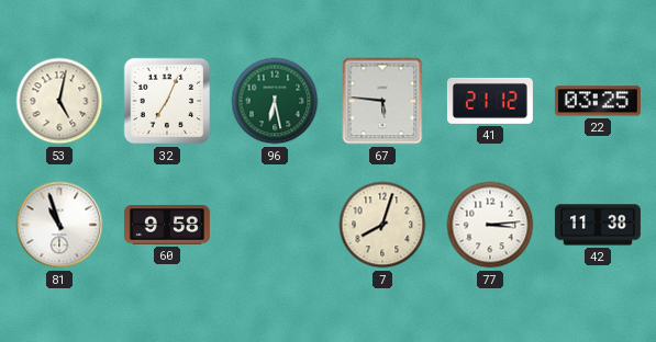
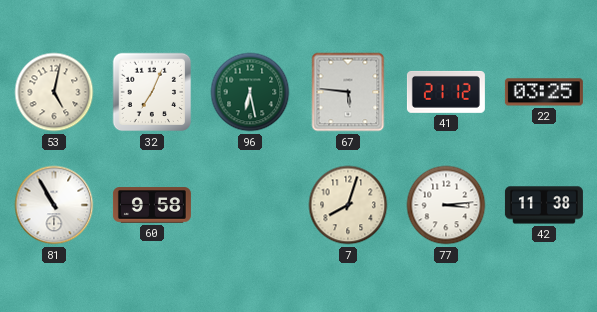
81: 10:57 -> 10:55 (54, 205)
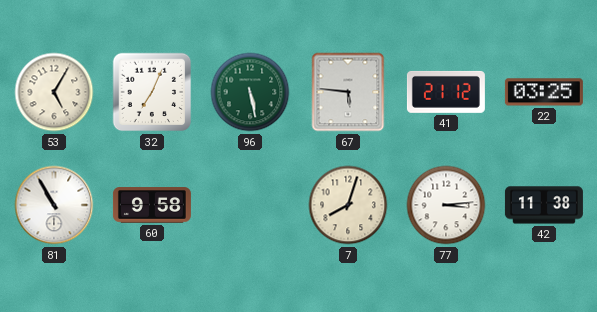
53: 5:02 -> 5:05 (54, 92)
96: 6:28 -> 5:28 (250, 92)
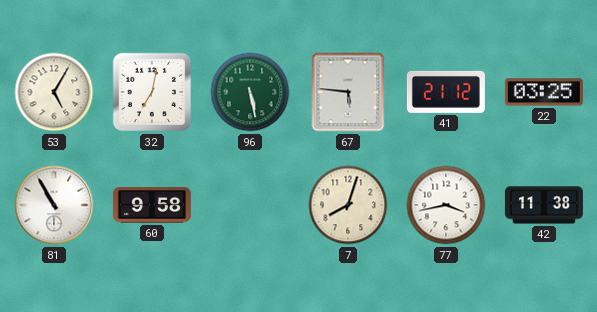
32: 7:04 -> 7:02 (152, 92)
77: 3:14 -> 3:43 (446, 205)
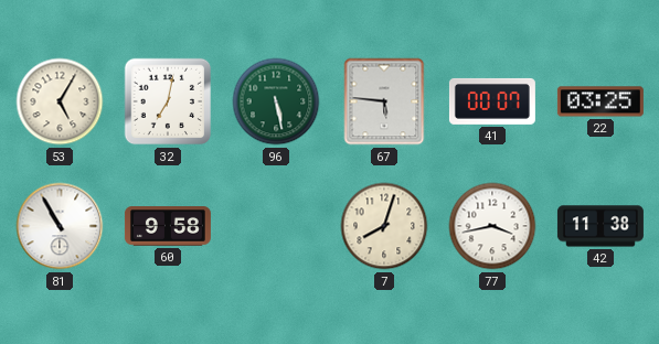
41: 21:12 -> 00:07 (492, 101)
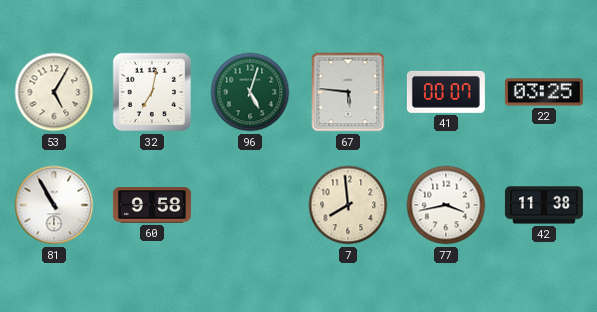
96: 5:28 -> 5:03 (250, 92)
7: 8:03 -> 7:59 (348, 205)
